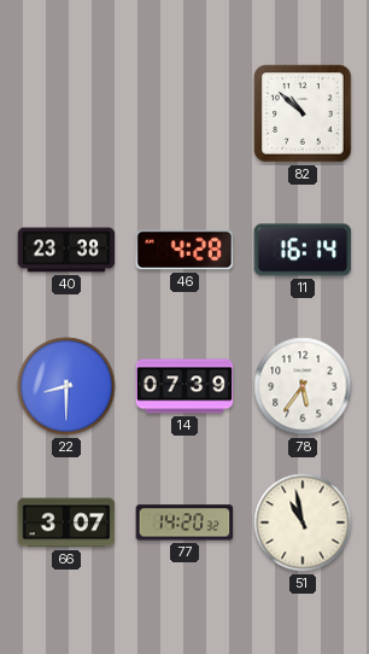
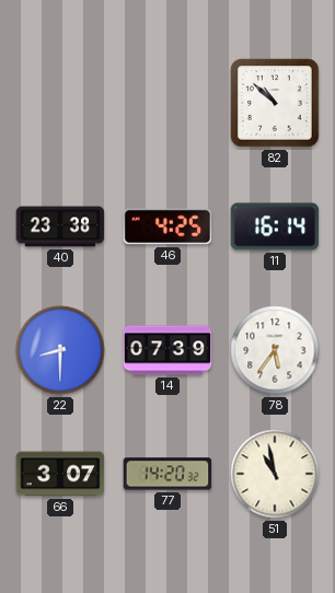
46: 4:28 -> 4:25 (168, 226)
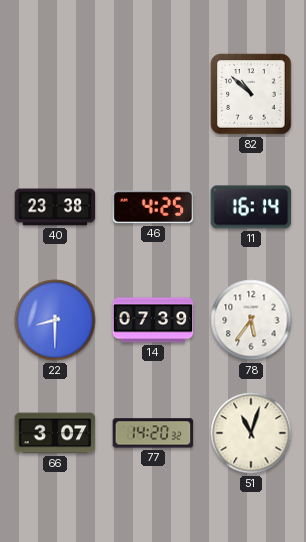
51: 10:58 -> 11:03 (251, 433)
